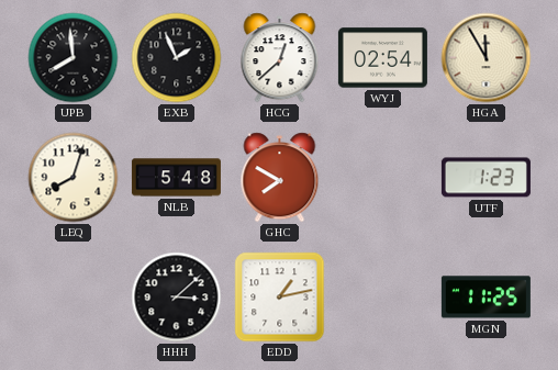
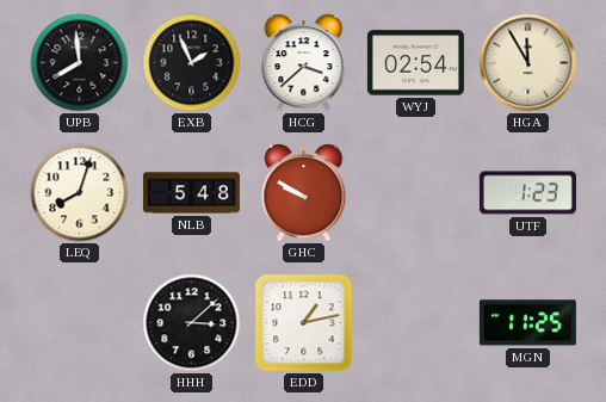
HCG: 12:38 -> 3:38 (304, 63)
GHC: 7:50 -> 9:50 (304, 193)
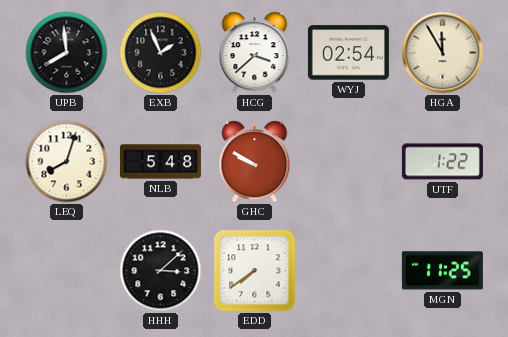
UTF: 1:23 -> 1:22 (442, 162)
EDD: 1:13 -> 7:39 (255, 271)
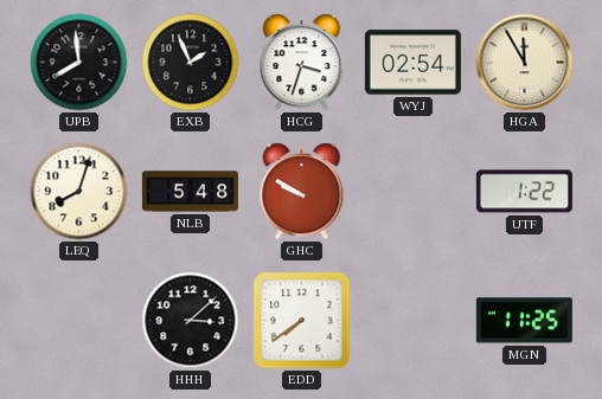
HCG: 3:38 -> 3:33 (302, 63)
